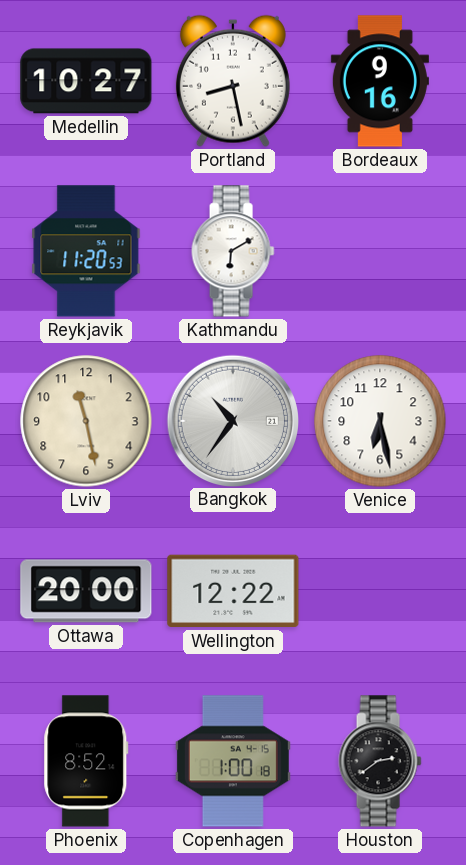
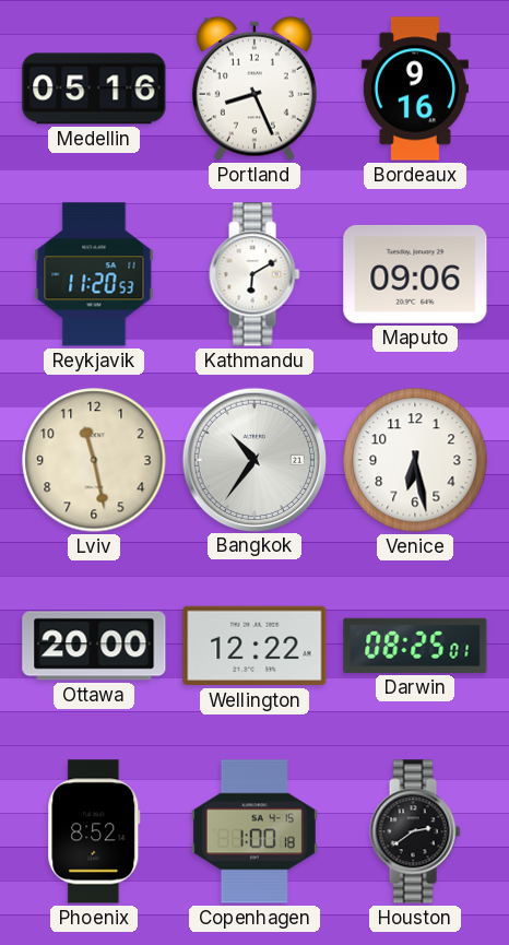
Medellin: 10:27 -> 05:16 (94, 88)
Portland: 8:28 -> 8:26 (254, 88)
Maputo: none -> 09:06 (415, 274)
Darwin: none -> 08:25 (415, 646)
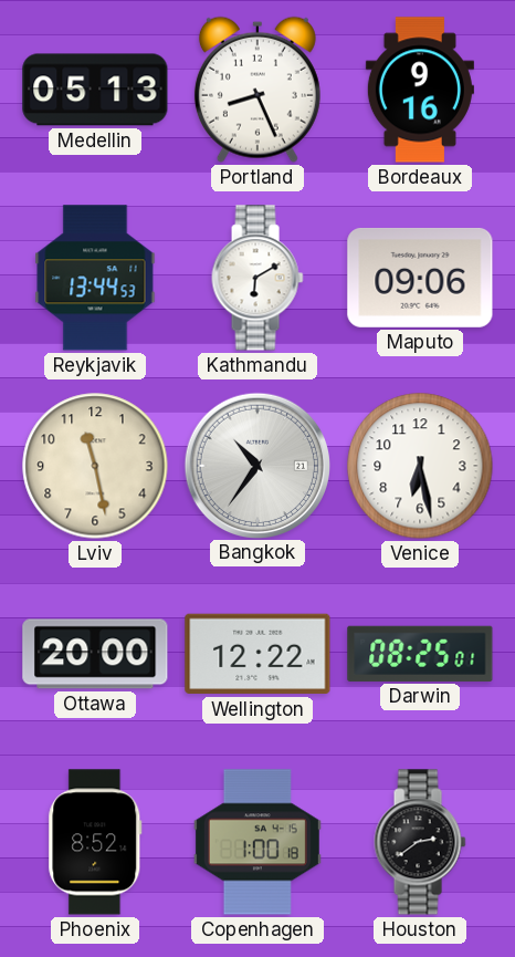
Medellin: 05:16 -> 05:13 (95, 90)
Reykjavik: 11:20 -> 13:44 (95, 278)
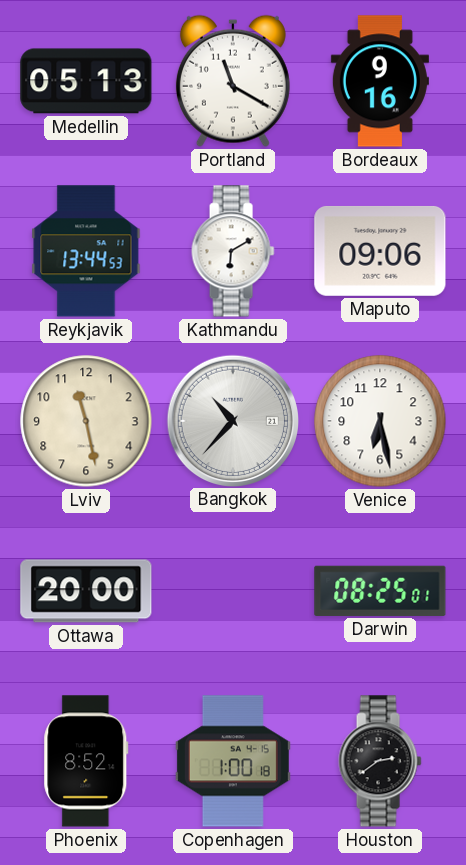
Portland: 8:26 -> 11:20 (233, 81)
Bangkok: 10:36 -> 10:37 (232, 420)
Wellington: 12:22 -> none (257, 654)
